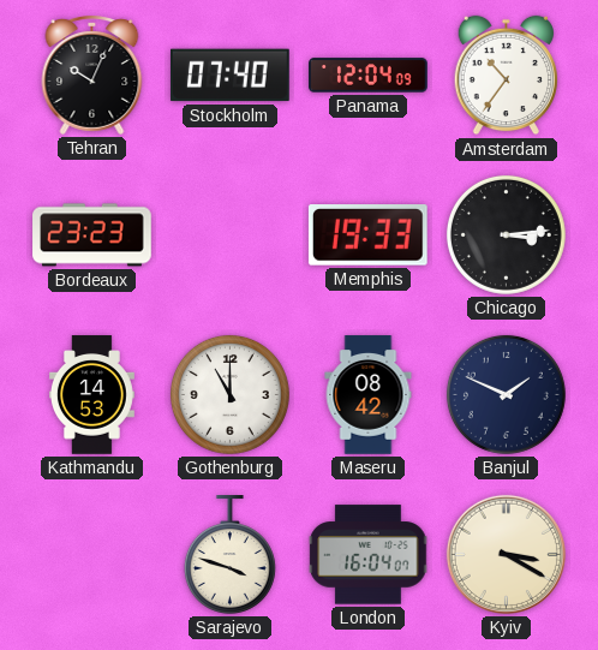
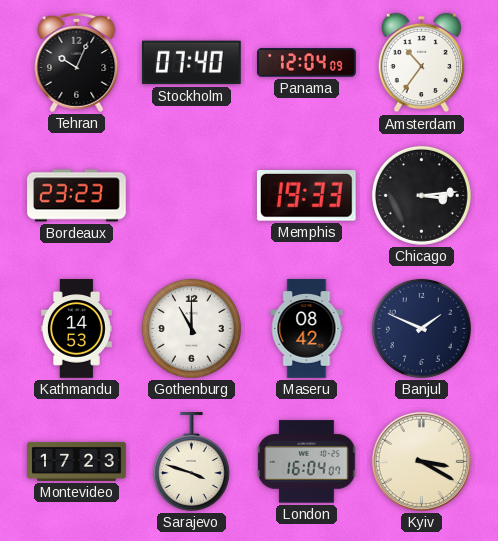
Montevideo: none -> 17:23 (77, 461)
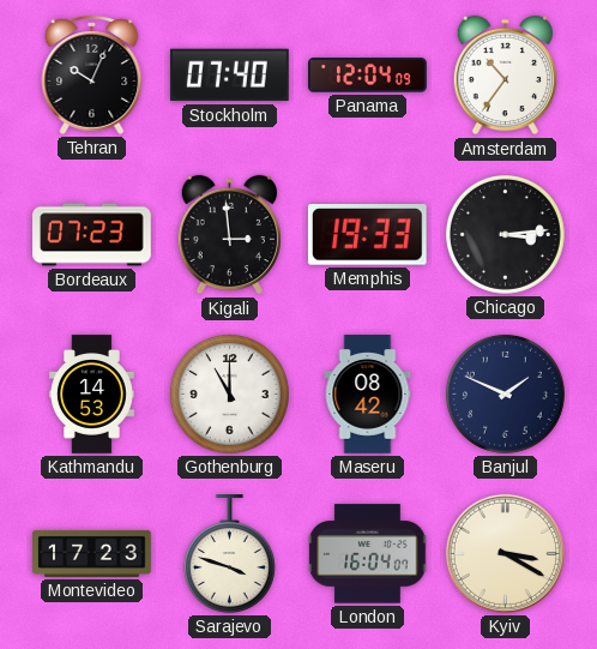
Bordeaux: 23:23 -> 07:23 (92, 235)
Kigali: none -> 2:59 (229, 235)
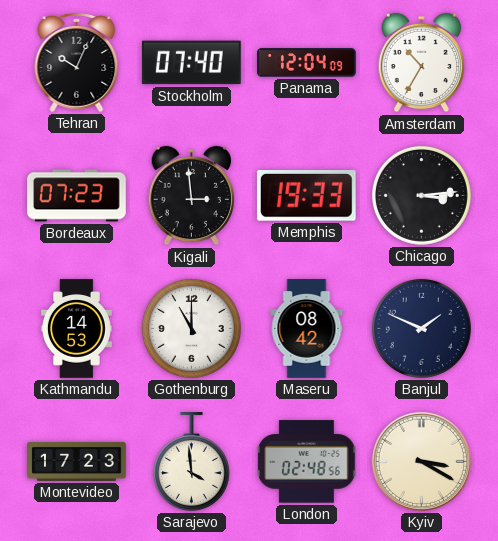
Amsterdam: 10:36 -> 10:35 (421, 63)
Sarajevo: 3:48 -> 3:59 (191, 462)
London: 16:04 -> 02:48 (307, 462)
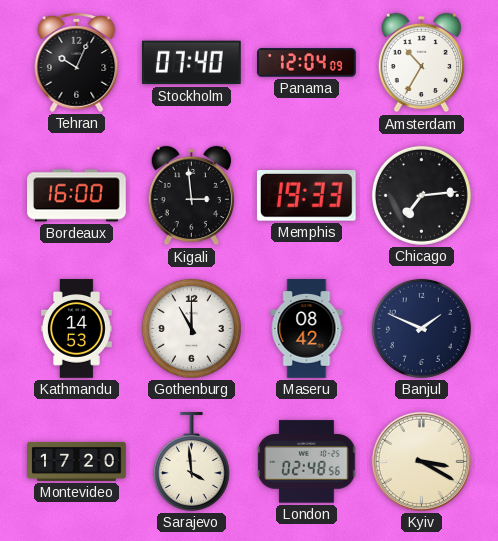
Bordeaux: 07:23 -> 16:00 (77, 196)
Chicago: 3:14 -> 7:14 (421, 195)
Montevideo: 17:23 -> 17:20 (77, 461)
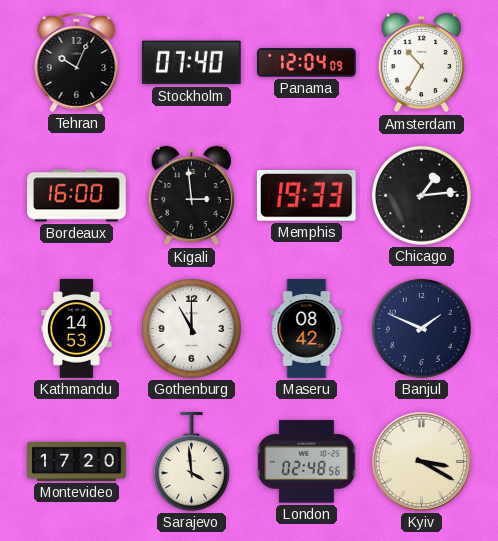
Chicago: 7:14 -> 1:14 (421, 195)
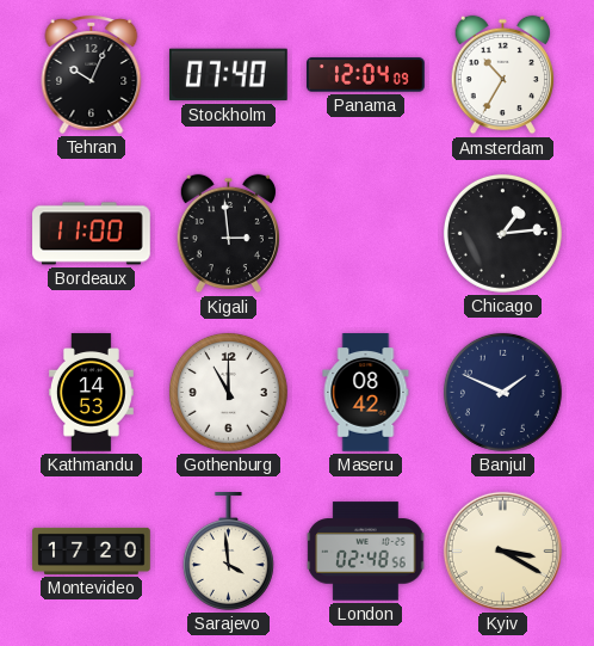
Bordeaux: 16:00 -> 11:00 (92, 234)
Memphis: 19:33 -> none (306, 196)
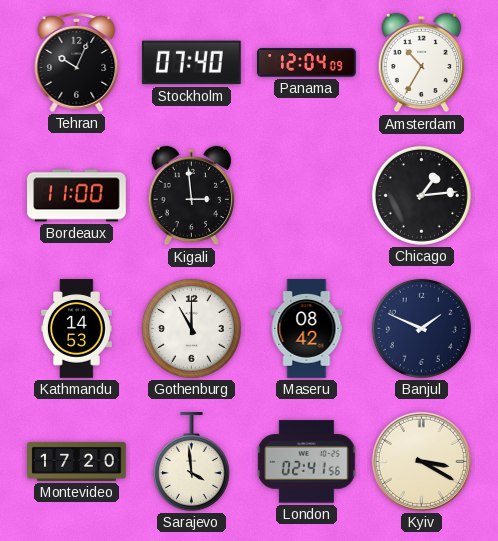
London: 02:48 -> 02:41 (307, 462)
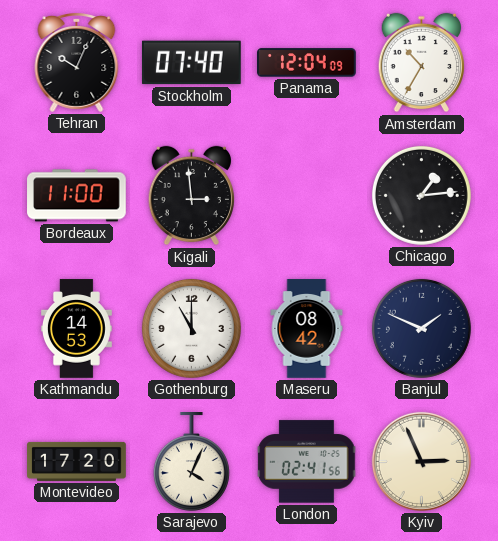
Sarajevo: 3:59 -> 4:04 (191, 462)
Kyiv: 3:20 -> 2:56 (421, 461)
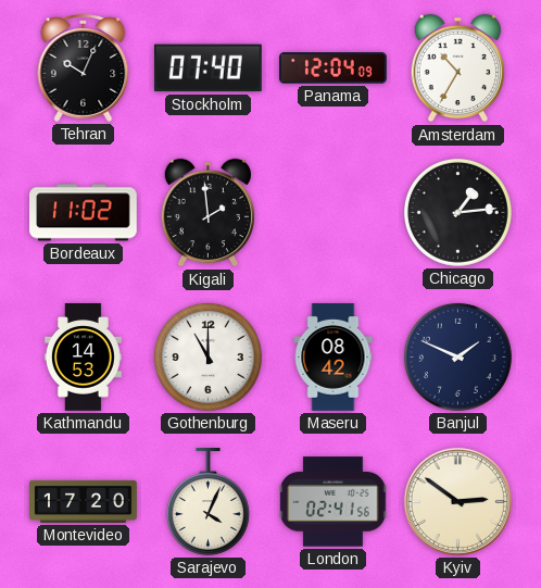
Bordeaux: 11:00 -> 11:02 (84, 213)
Kigali: 2:59 -> 1:59 (207, 213)
Kyiv: 2:56 -> 2:51 (457, 501)
